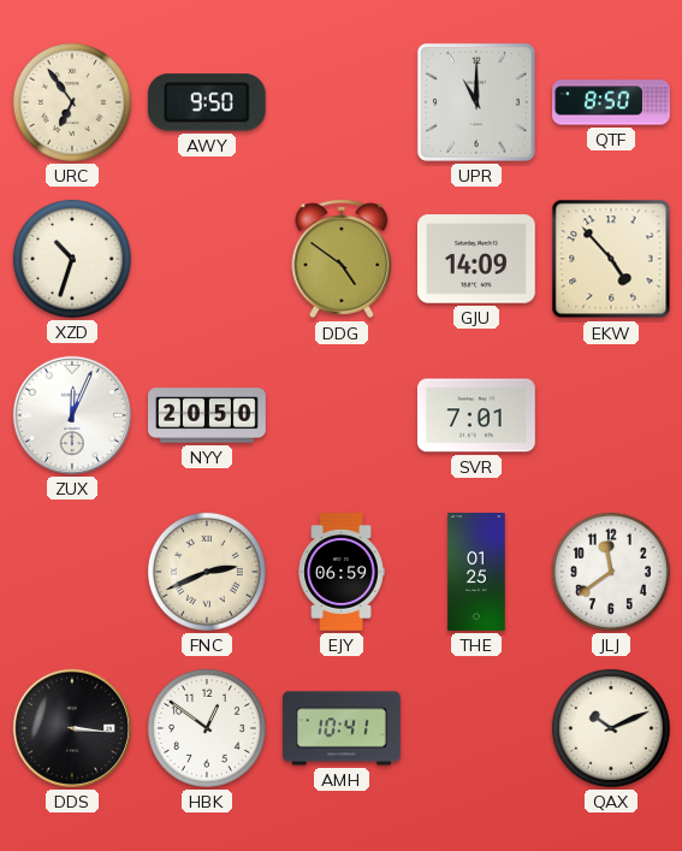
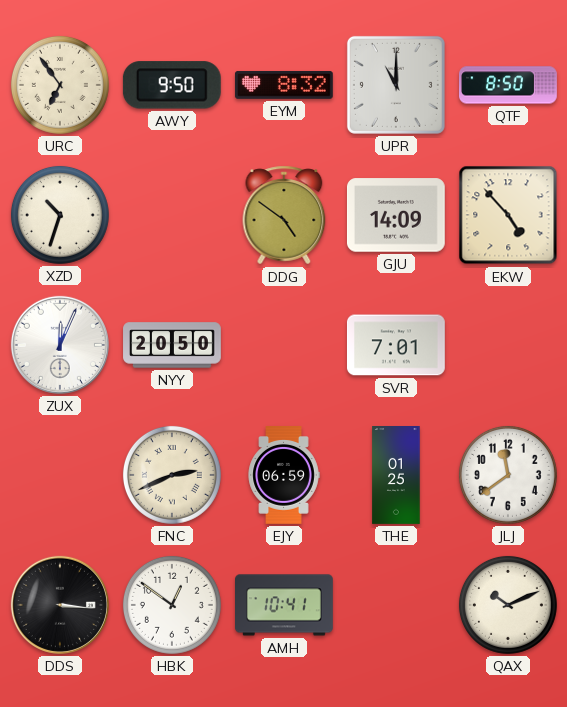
EYM: none -> 8:32 (284, 85)
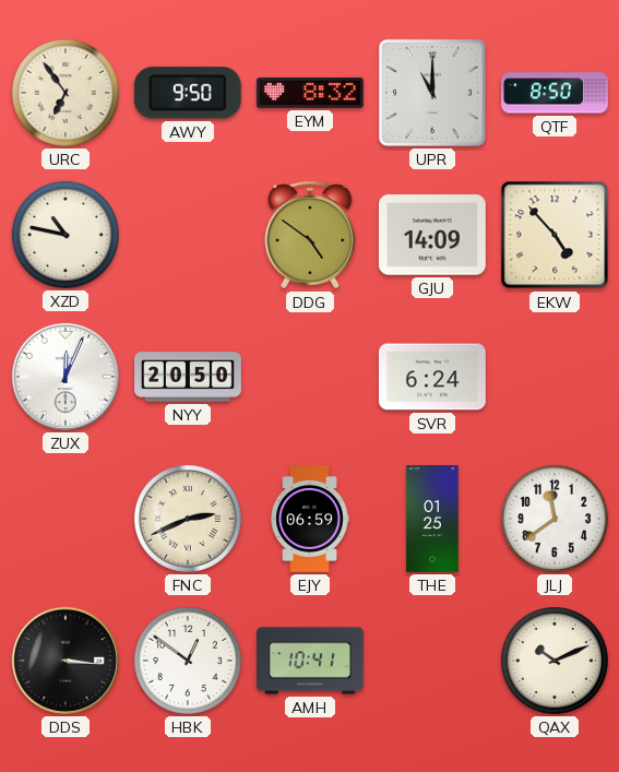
XZD: 10:33 -> 10:47 (66, 235)
SVR: 7:01 -> 6:24 (432, 377)
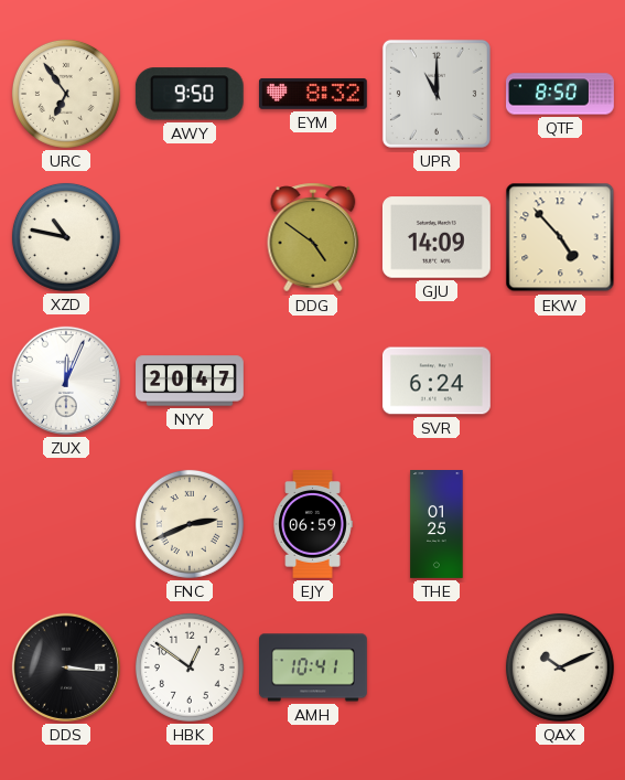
NYY: 20:50 -> 20:47 (190, 381)
JLJ: 11:39 -> none (555, 519)
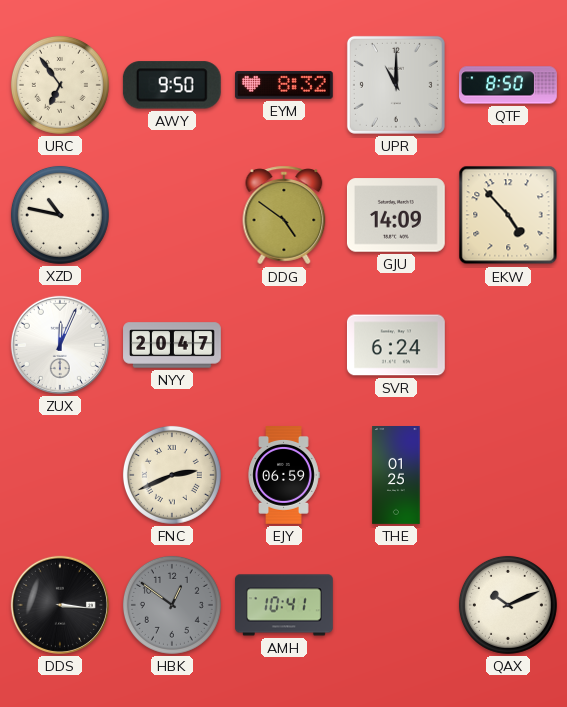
HBK dial: white -> grey (172, 605)
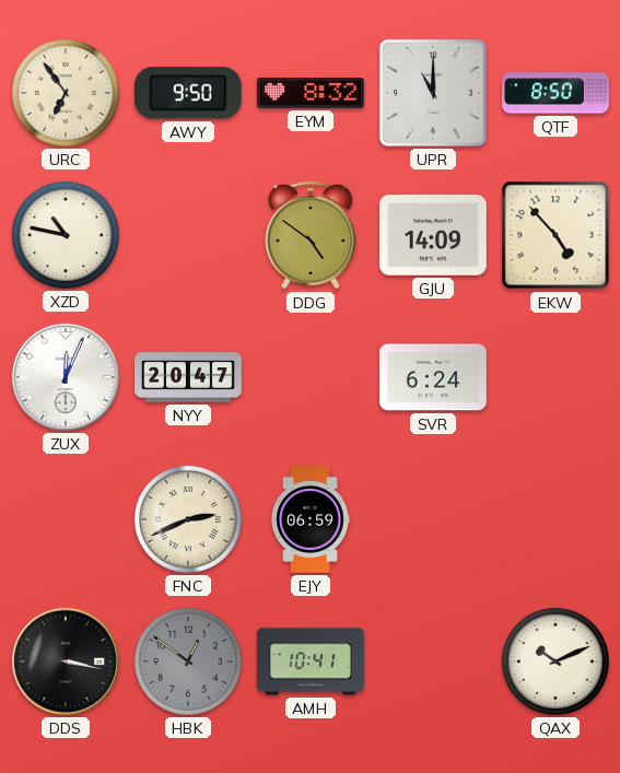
THE: 01:25 -> none (396, 476)
DDS: 3:16 -> 3:17 (66, 661)
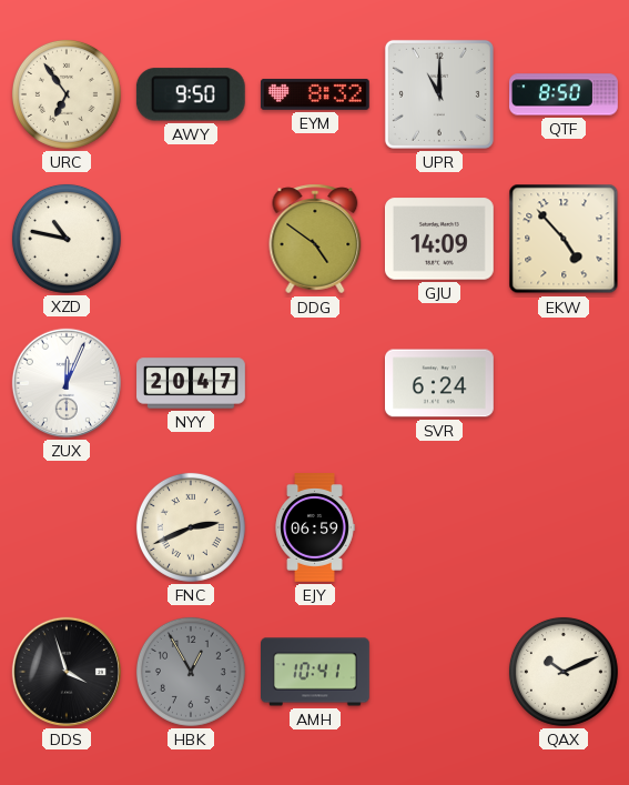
DDS: 3:17 -> 3:57 (67, 672)
HBK: 12:51 -> 12:55 (191, 672)
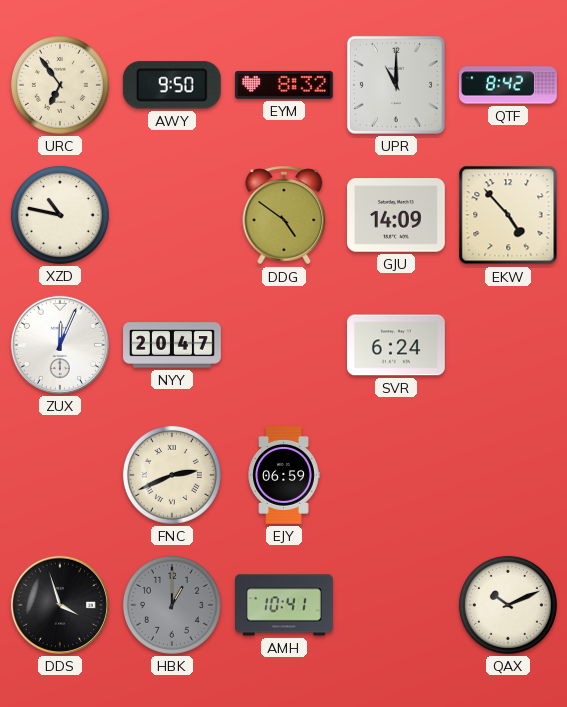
QTF: 8:50 -> 8:42 (509, 85)
HBK: 12:55 -> 1:00 (172, 605)
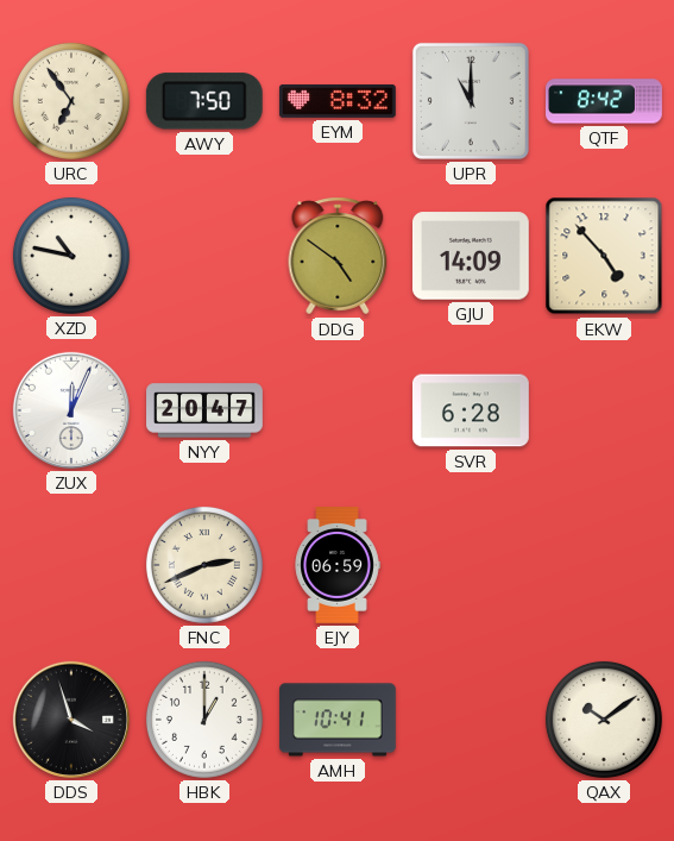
AWY: 9:50 -> 7:50 (204, 101)
SVR: 6:24 -> 6:28 (471, 410)
HBK dial: grey -> white (204, 720)
QAX: 10:11 -> 10:09 (604, 720)
